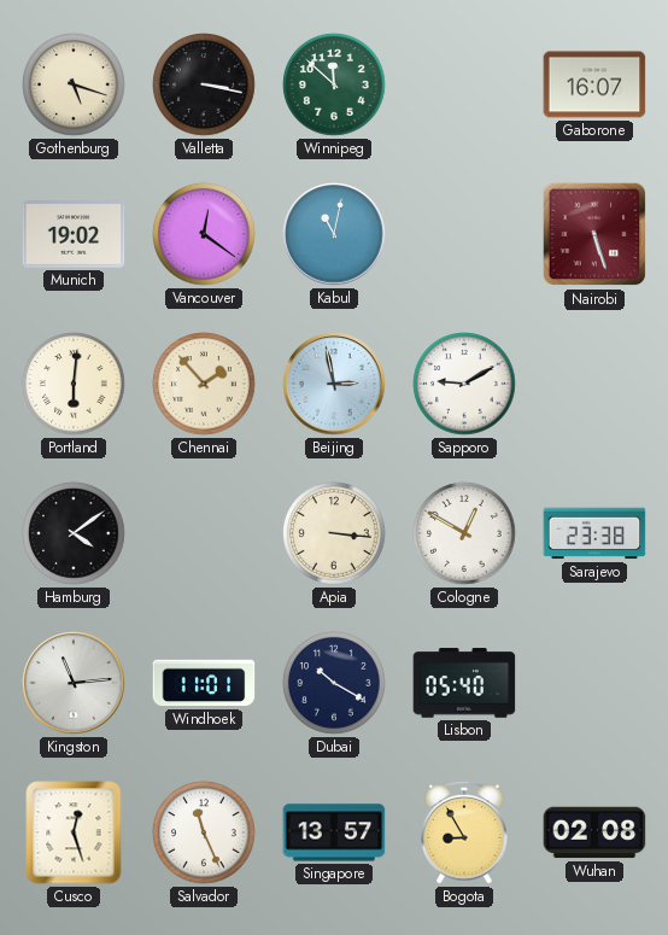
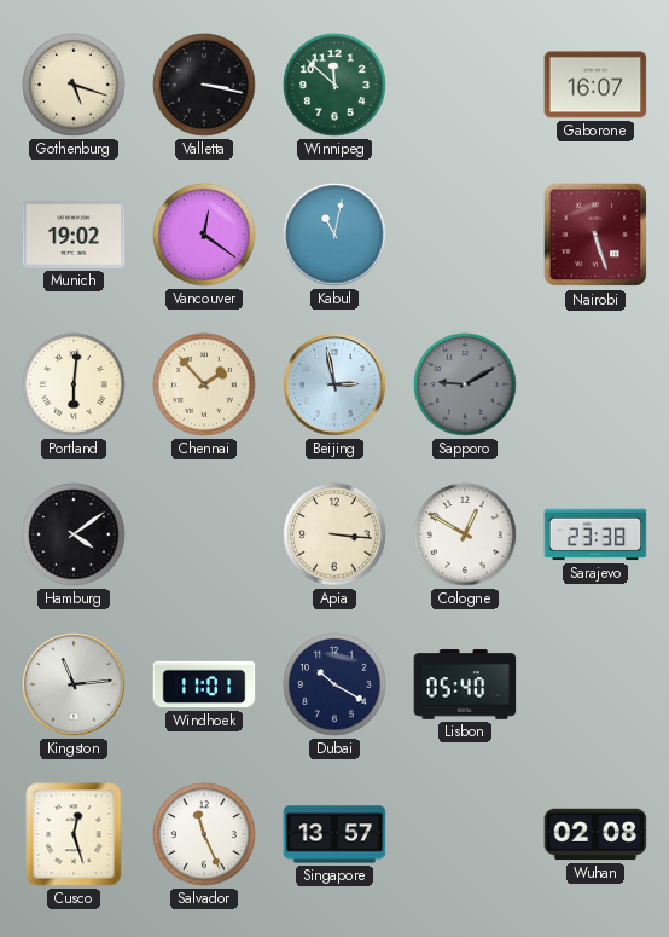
Sapporo dial: white -> grey (465, 384)
Bogota: 8:55 -> none (464, 832)
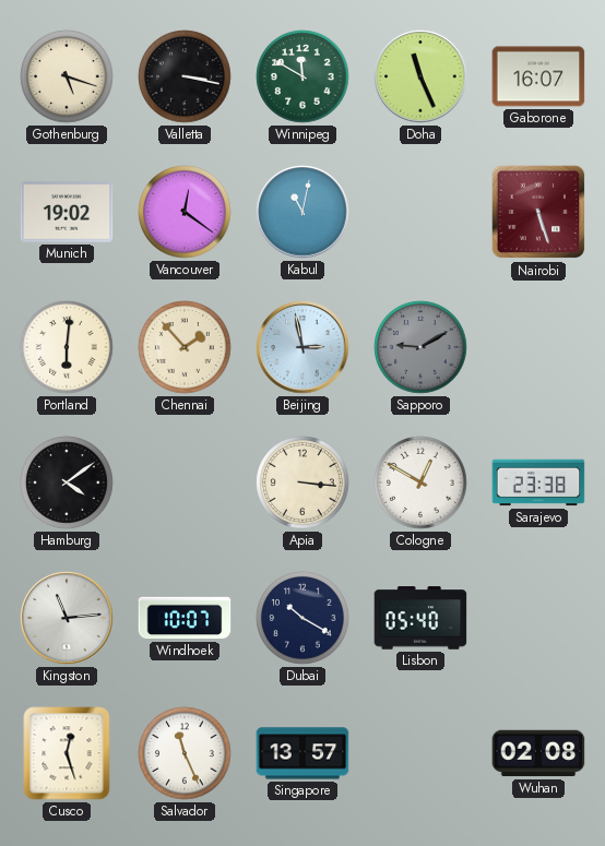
Winnipeg: 11:52 -> 11:50 (302, 76)
Doha: none -> 11:26 (420, 76)
Windhoek: 11:01 -> 10:07 (185, 618)
